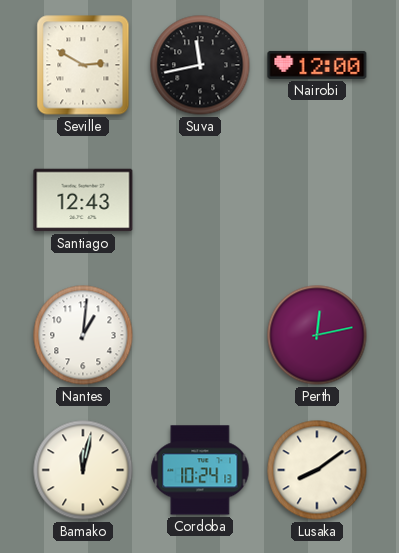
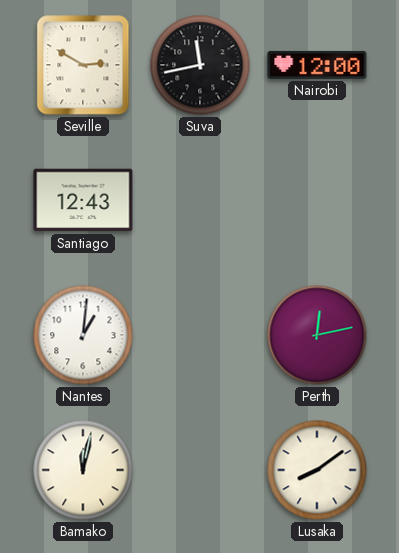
Cordoba: 10:24 -> none (200, 470)
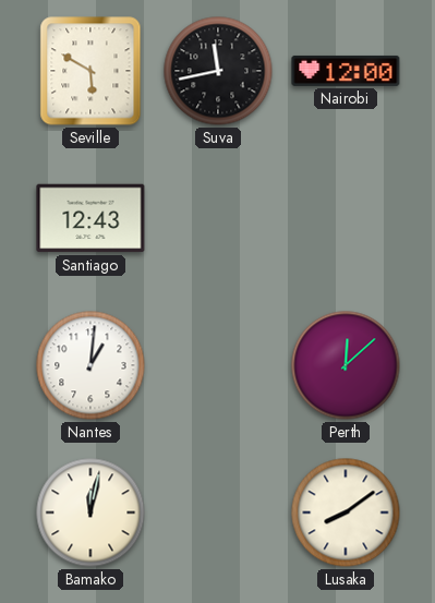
Seville: 2:50 -> 5:50 (90, 71)
Perth: 12:13 -> 12:08 (346, 365)
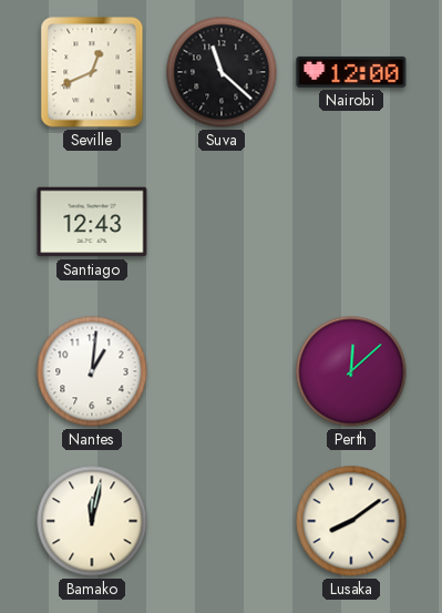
Seville: 5:50 -> 12:41 (92, 72)
Suva: 11:43 -> 11:22 (222, 72)
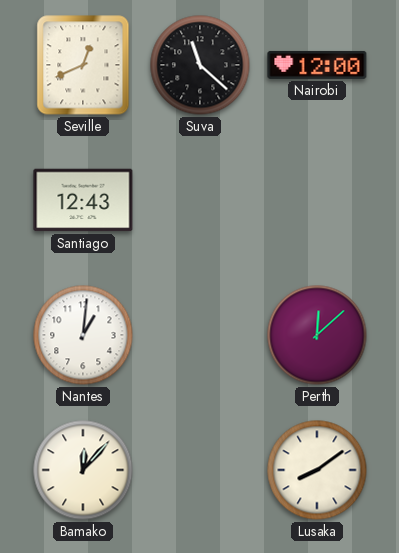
Bamako: 12:02 -> 12:07 (83, 470)
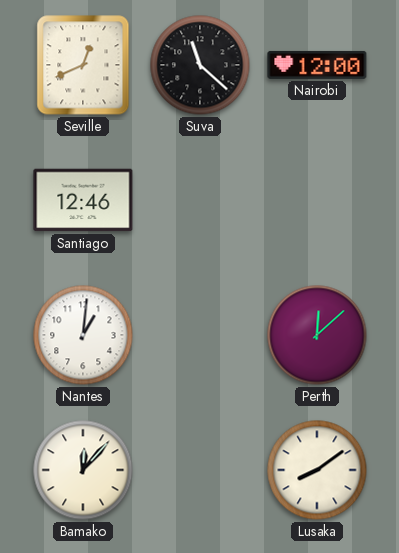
Santiago: 12:43 -> 12:46 (83, 200)
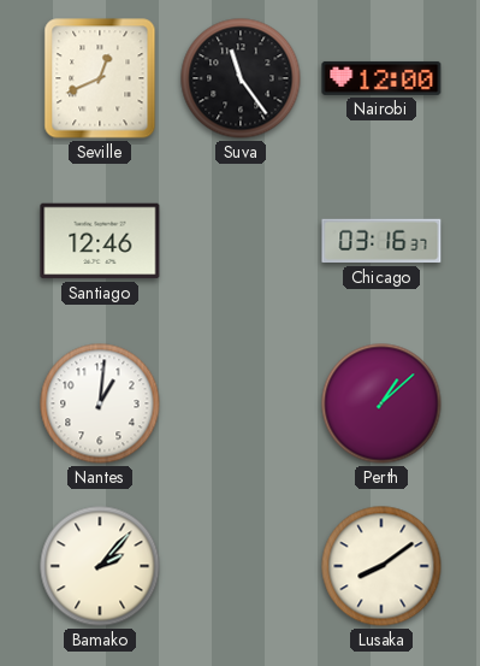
Suva: 11:22 -> 11:24 (241, 78)
Chicago: none -> 03:16 (381, 241)
Perth: 12:08 -> 1:08 (381, 403)
Bamako: 12:07 -> 2:07 (100, 566)
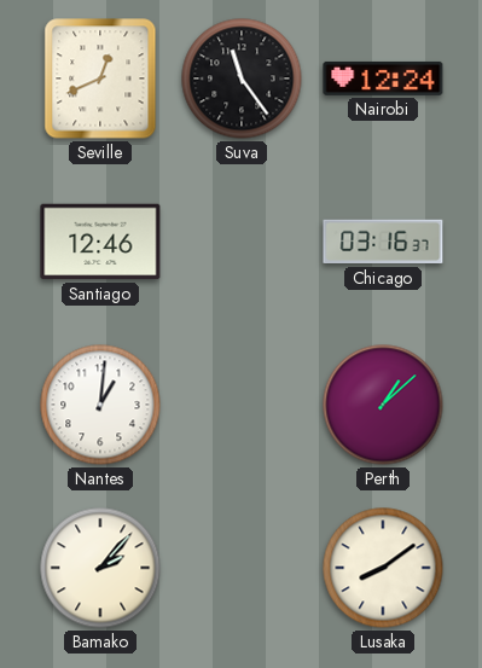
Nairobi: 12:00 -> 12:24 (383, 79)
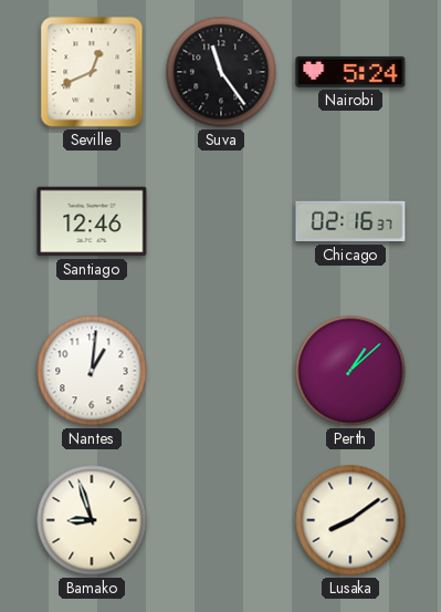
Nairobi: 12:24 -> 5:24 (350, 72)
Chicago: 03:16 -> 02:16 (350, 221)
Bamako: 2:07 -> 8:57 (92, 520)
